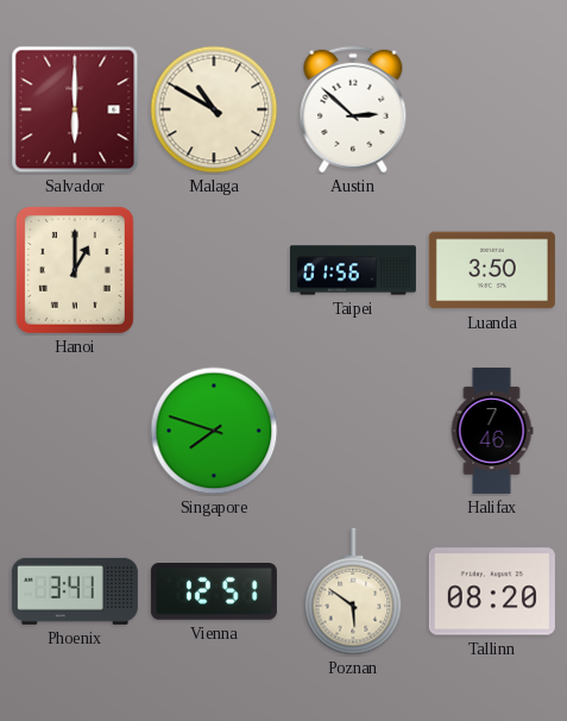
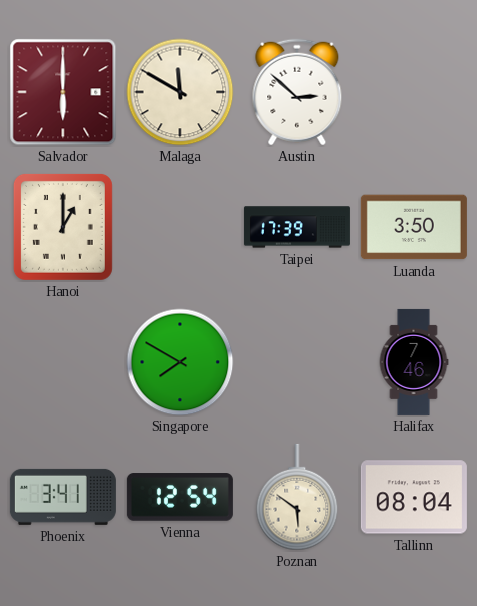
Malaga: 10:50 -> 11:50 (180, 92)
Taipei: 01:56 -> 17:39 (297, 227)
Singapore: 7:48 -> 7:50 (180, 362)
Vienna: 12:51 -> 12:54 (180, 497)
Tallinn: 08:20 -> 08:04 (414, 497)
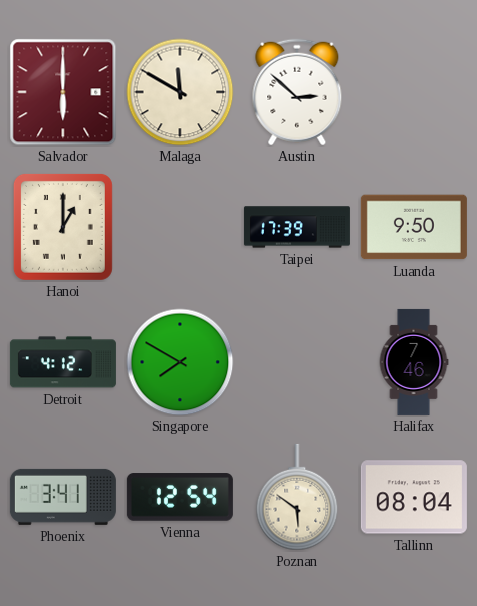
Luanda: 3:50 -> 9:50 (414, 227)
Detroit: none -> 4:12 (63, 362)
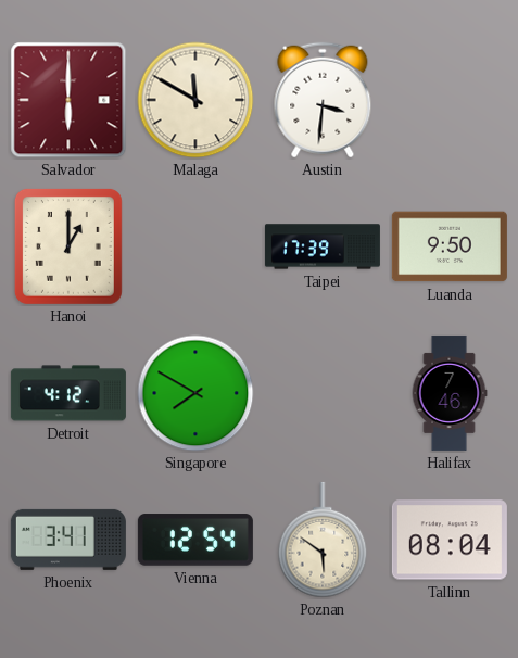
Austin: 2:52 -> 3:31 (323, 100)
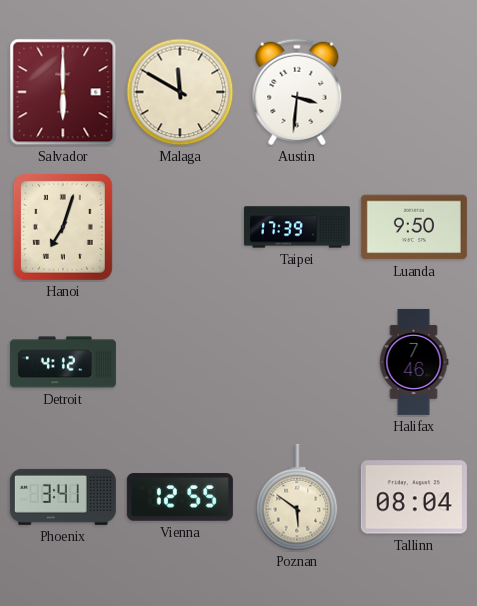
Hanoi: 1:00 -> 7:03 (63, 227)
Singapore: 7:50 -> none (195, 393)
Vienna: 12:54 -> 12:55 (180, 497)
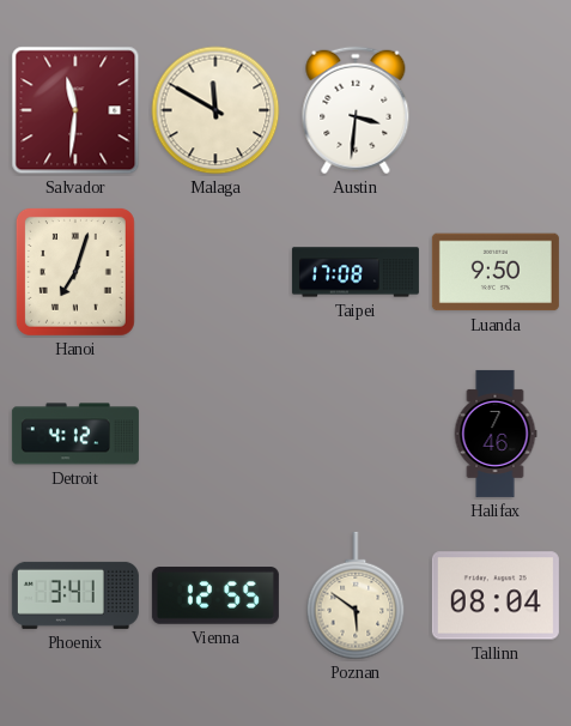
Salvador: 6:00 -> 11:31 (75, 110)
Taipei: 17:39 -> 17:08 (356, 272)
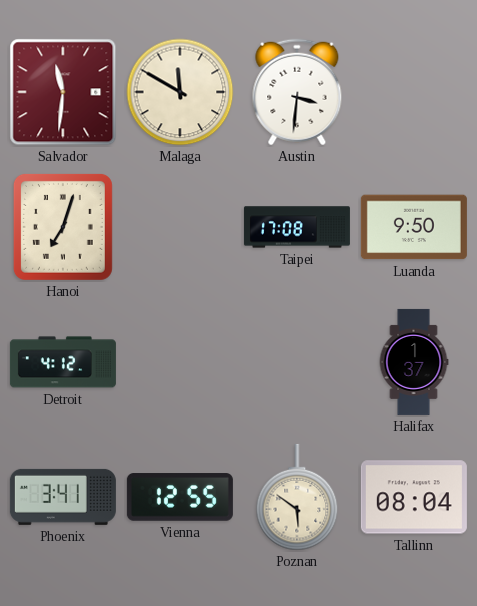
Halifax: 7:46 -> 1:37 (414, 362)
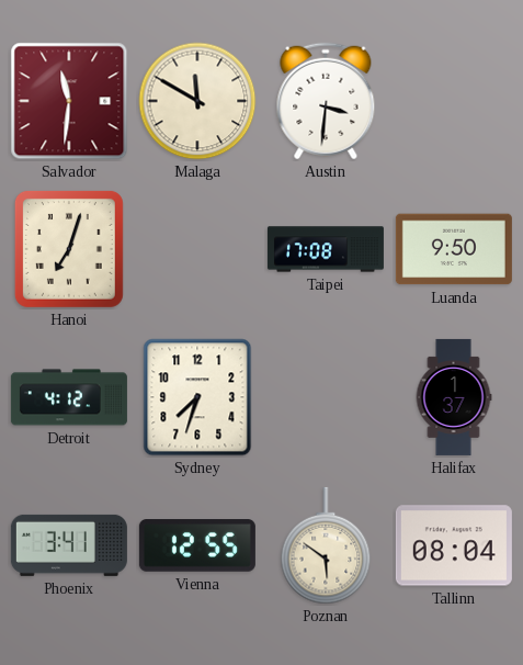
Sydney: none -> 7:33 (197, 397)
